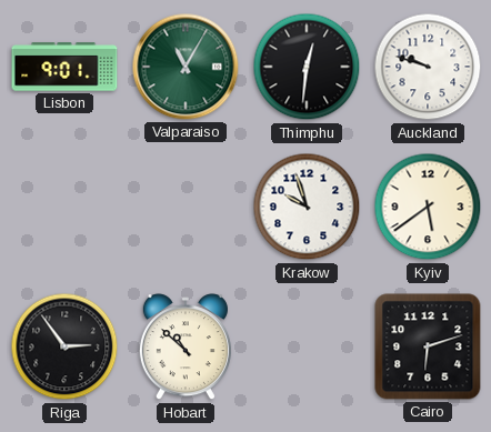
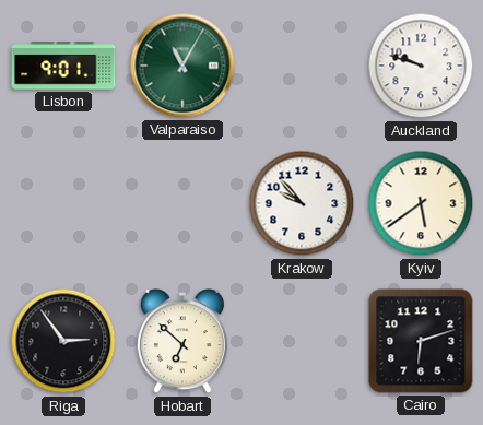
Thimphu: 12:31 -> none (307, 67)
Krakow: 9:57 -> 9:53 (302, 203)
Hobart: 10:52 -> 6:52 (182, 342)
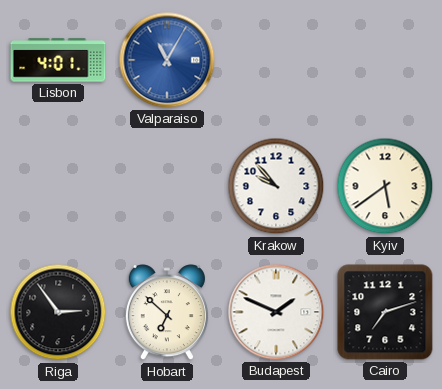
Lisbon: 9:01 -> 4:01 (58, 60)
Valparaiso dial: green -> blue (167, 60)
Auckland: 9:48 -> none (421, 66)
Budapest: none -> 1:49 (276, 312)
Cairo: 6:12 -> 7:12 (385, 312)
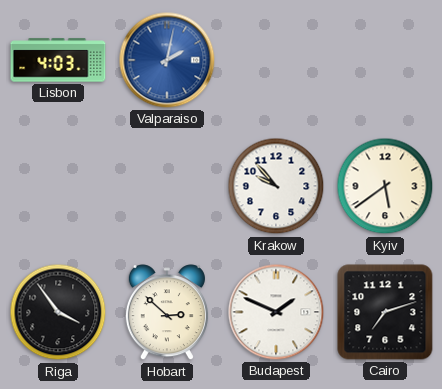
Lisbon: 4:01 -> 4:03 (58, 60)
Valparaiso: 11:05 -> 2:02 (167, 60)
Riga: 2:54 -> 3:54 (58, 312)
Hobart: 6:52 -> 2:52 (167, 313)
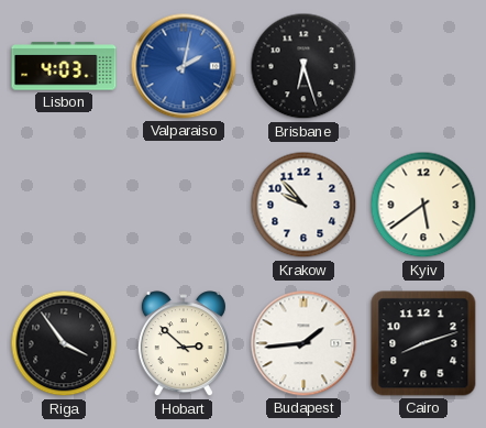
Brisbane: none -> 6:27 (303, 66)
Budapest: 1:49 -> 1:44 (303, 343)
Cairo: 7:12 -> 8:12 (423, 343)
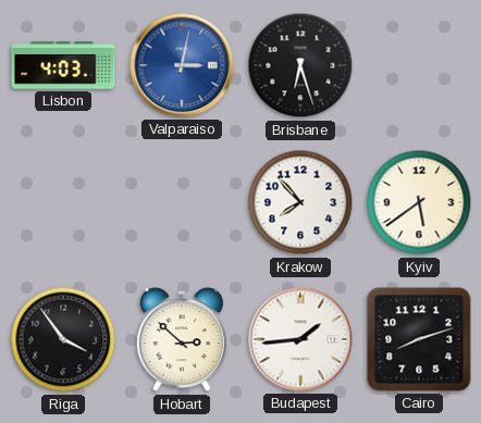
Valparaiso: 2:02 -> 3:02 (182, 65)
Krakow: 9:53 -> 7:53 (300, 202)
